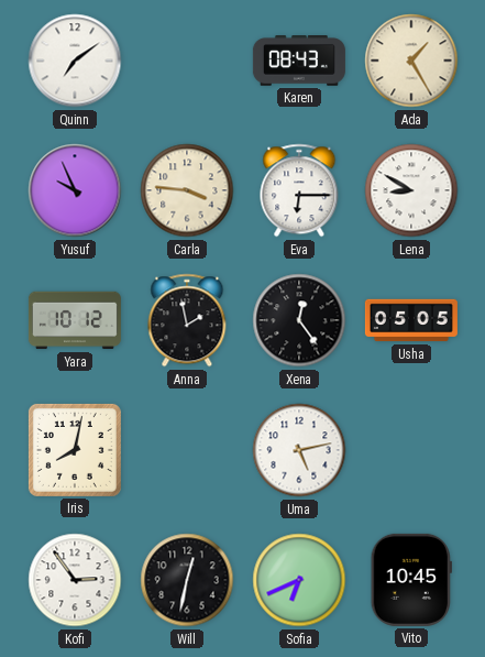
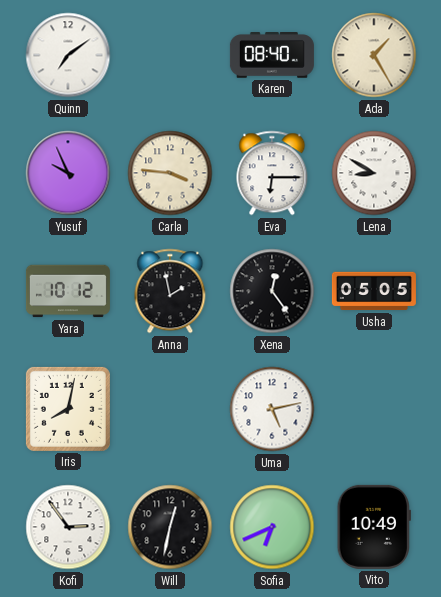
Karen: 08:43 -> 08:40 (272, 56)
Vito: 10:45 -> 10:49 (374, 527)
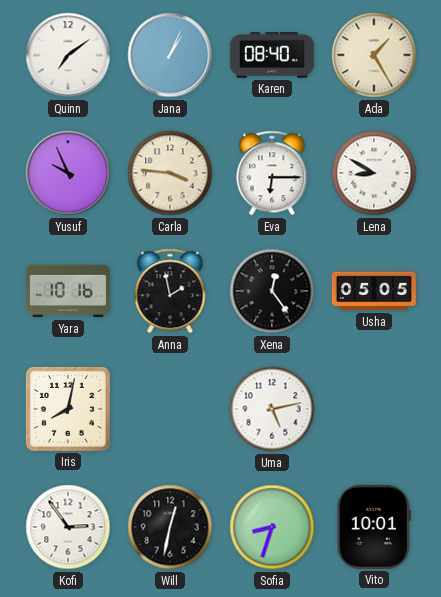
Jana: none -> 1:04 (170, 55)
Yara: 10:12 -> 10:16 (68, 291)
Sofia: 6:41 -> 8:33 (272, 527)
Vito: 10:49 -> 10:01 (374, 527)
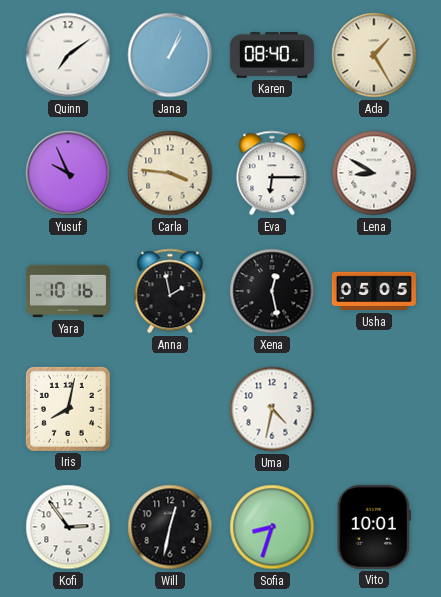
Xena: 12:24 -> 12:28 (272, 291)
Uma: 5:13 -> 4:32 (272, 409)
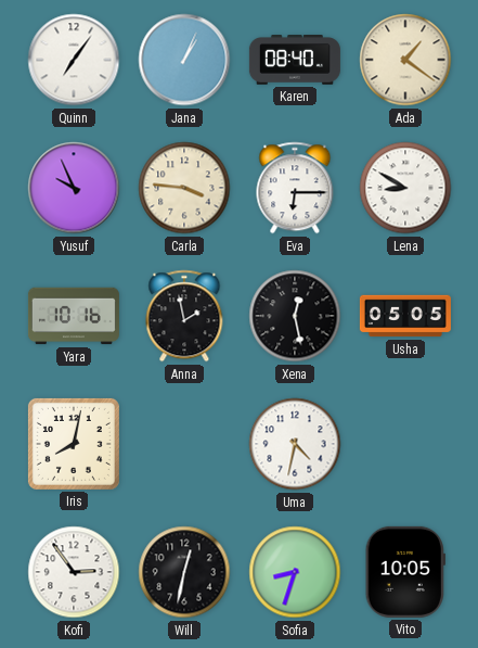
Quinn: 7:09 -> 7:06 (74, 60)
Ada: 1:25 -> 1:21 (405, 60)
Vito: 10:01 -> 10:05 (405, 572)
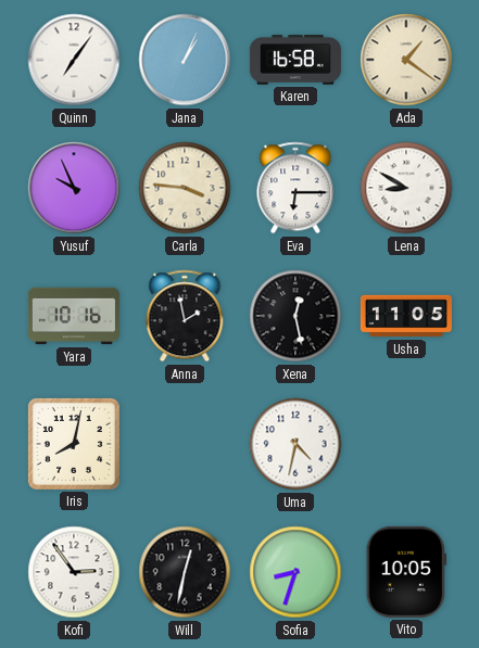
Karen: 08:40 -> 16:58 (295, 61)
Usha: 05:05 -> 11:05 (406, 316)
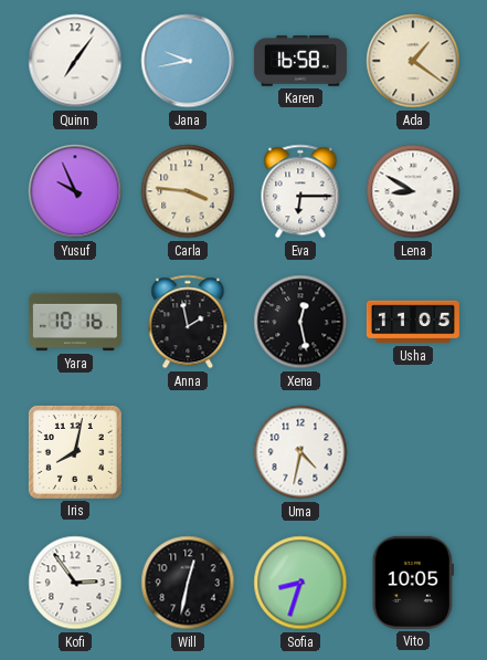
Jana: 1:04 -> 9:43 (188, 61)
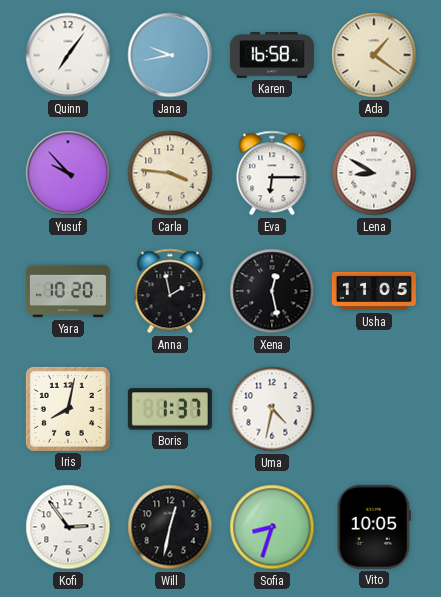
Yusuf: 9:56 -> 9:53 (68, 173)
Yara: 10:16 -> 10:20 (68, 291)
Boris: none -> 1:37 (170, 409)
